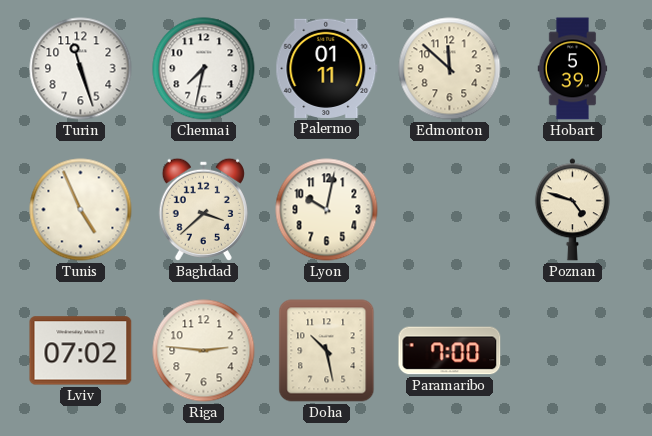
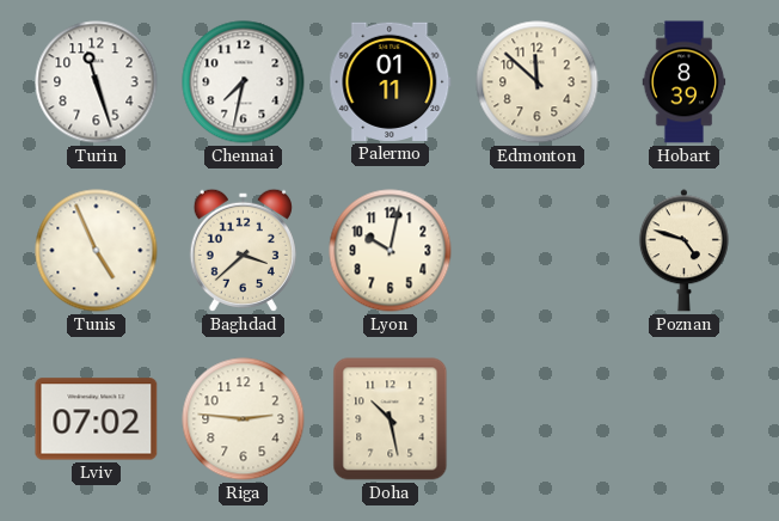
Hobart: 5:39 -> 8:39 (685, 82)
Paramaribo: 7:00 -> none (450, 351)
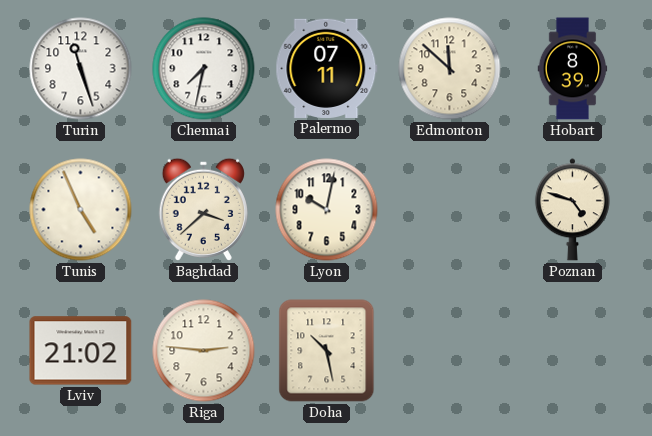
Palermo: 01:11 -> 07:11 (327, 68)
Lviv: 07:02 -> 21:02 (81, 351)
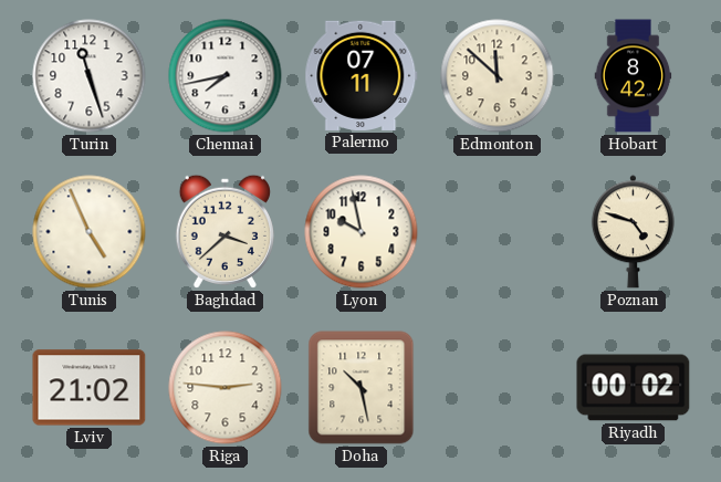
Chennai: 7:32 -> 7:43 (226, 76)
Hobart: 8:39 -> 8:42 (634, 76)
Lyon: 10:02 -> 9:58 (362, 232)
Riyadh: none -> 00:02 (634, 388)
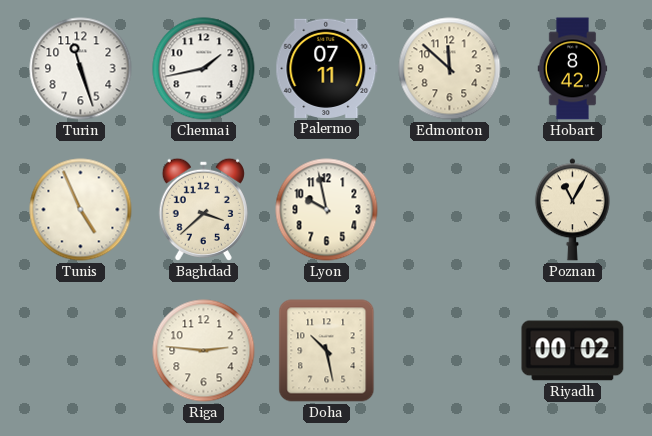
Chennai: 7:43 -> 1:43 (204, 69)
Poznan: 4:48 -> 11:05 (572, 210)
Lviv: 21:02 -> none (90, 388)
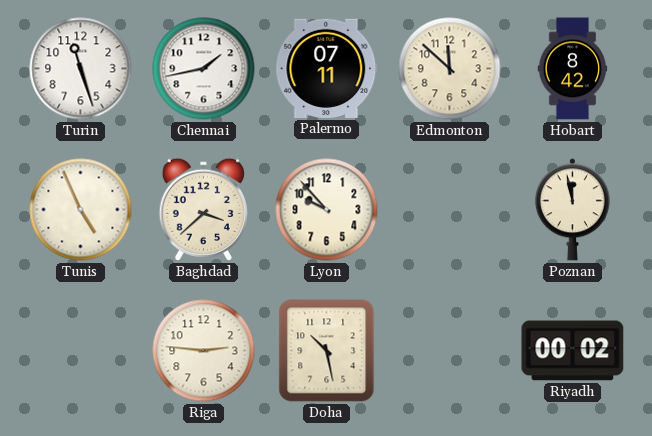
Lyon: 9:58 -> 9:53 (327, 210)
Poznan: 11:05 -> 11:58 (572, 210)
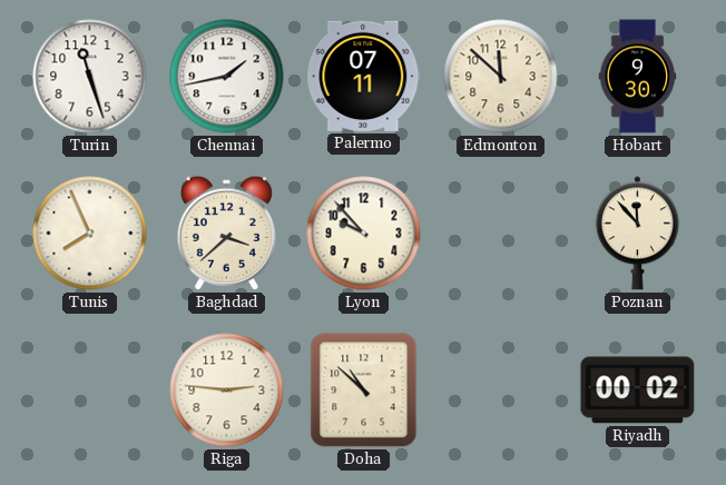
Hobart: 8:42 -> 9:30 (638, 77)
Tunis: 4:56 -> 7:56 (90, 234)
Poznan: 11:58 -> 11:53 (637, 234)
Doha: 10:28 -> 10:52 (364, 390)
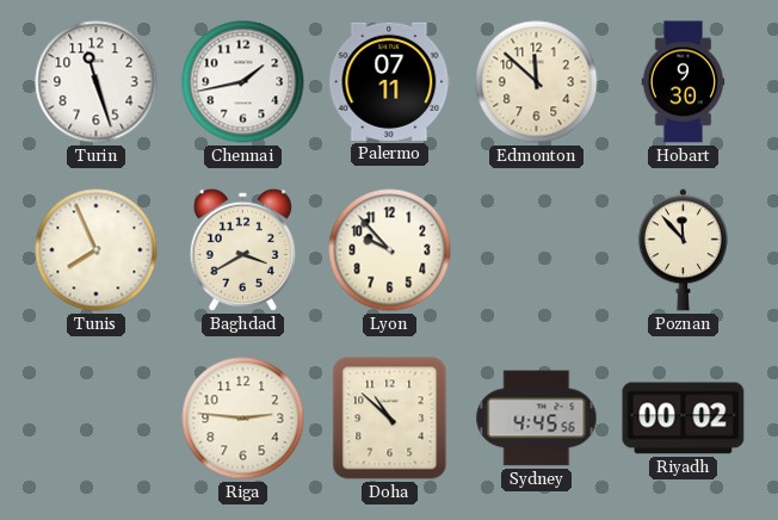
Baghdad: 3:38 -> 3:40 (242, 249)
Sydney: none -> 4:45 (537, 419)
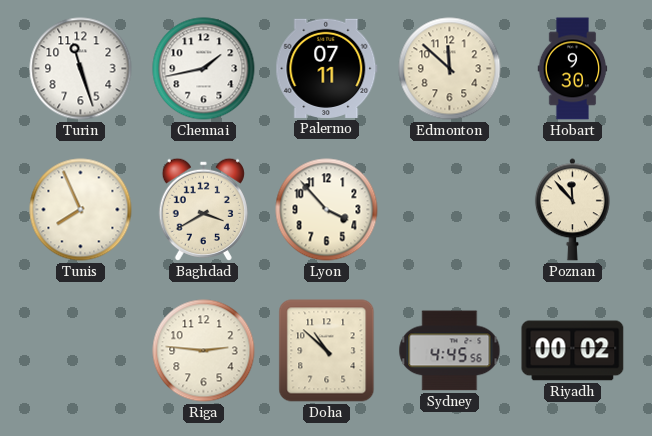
Lyon: 9:53 -> 3:53 (327, 210)
